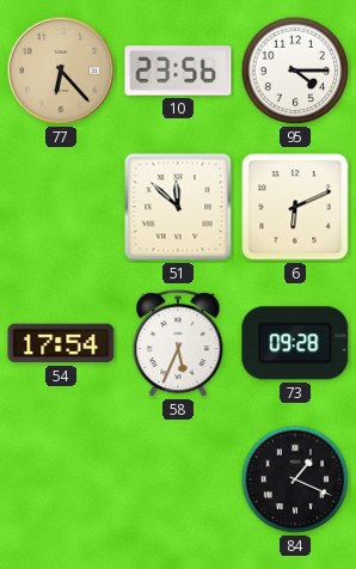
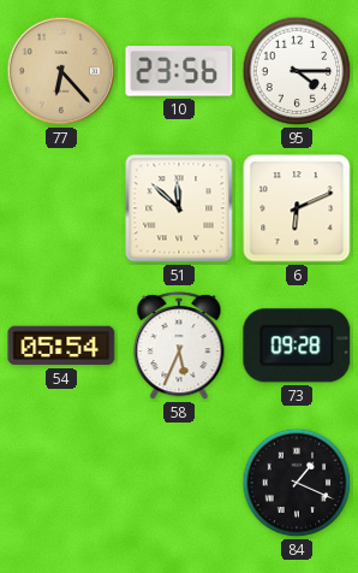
54: 17:54 -> 05:54 (61, 345)
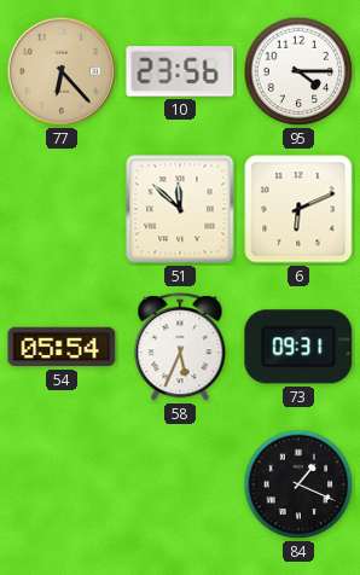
73: 09:28 -> 09:31 (298, 347)
